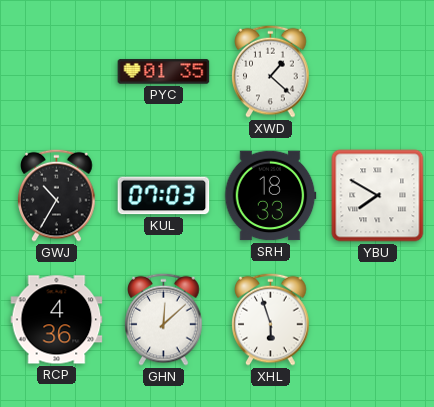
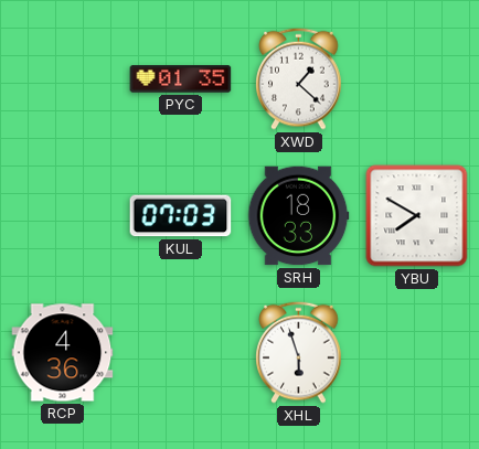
GWJ: 10:35 -> none (57, 195)
GHN: 12:08 -> none (164, 319)
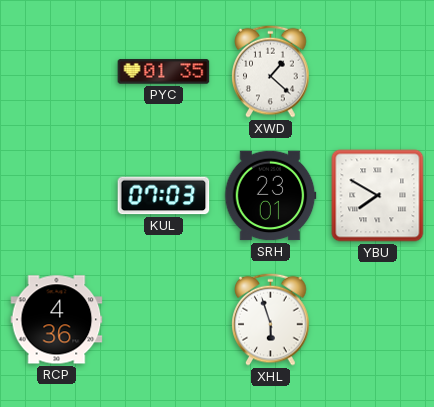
SRH: 18:33 -> 23:01 (270, 196)
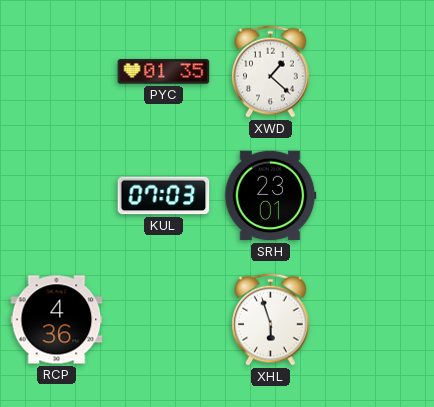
YBU: 7:50 -> none (378, 196)
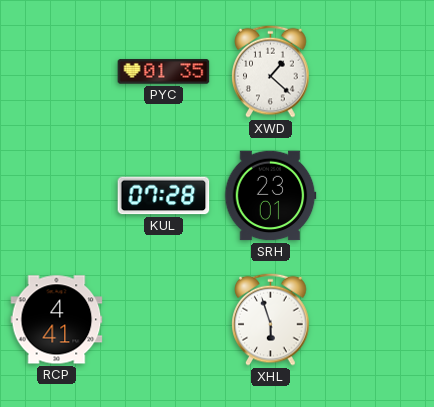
KUL: 07:03 -> 07:28 (164, 196)
RCP: 4:36 -> 4:41 (57, 320)
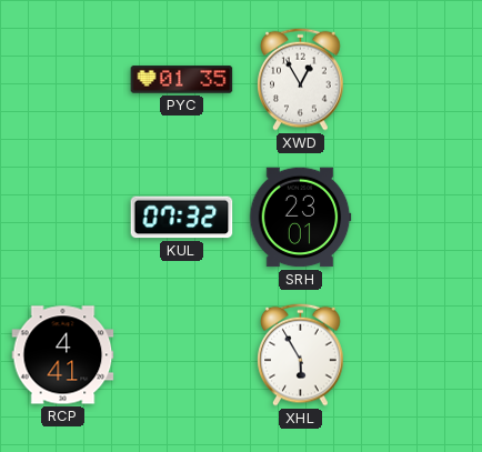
XWD: 1:22 -> 12:55 (301, 79)
KUL: 07:28 -> 07:32 (182, 218)
XHL: 5:57 -> 5:55 (301, 354)
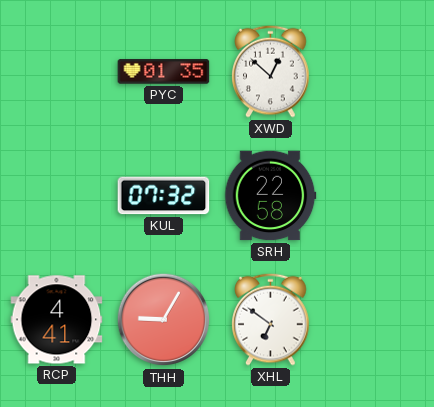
XWD: 12:55 -> 12:52 (271, 71)
SRH: 23:01 -> 22:58 (270, 196)
THH: none -> 9:05 (164, 320)
XHL: 5:55 -> 6:51 (271, 319)
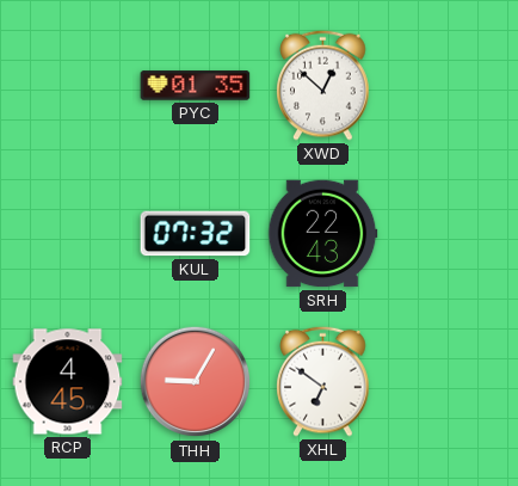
SRH: 22:58 -> 22:43 (322, 234)
RCP: 4:41 -> 4:45 (68, 382)
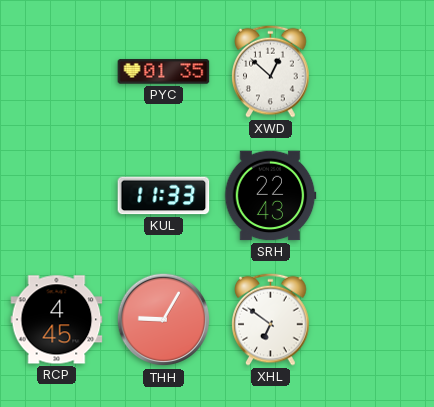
KUL: 07:32 -> 11:33 (164, 196)
